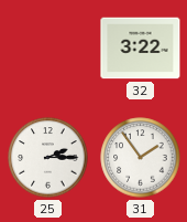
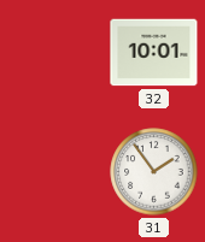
32: 3:22 -> 10:01 (154, 53)
25: 2:15 -> none (48, 158)
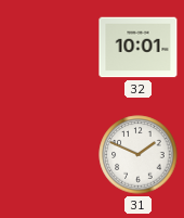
31: 1:54 -> 1:49 (139, 155)
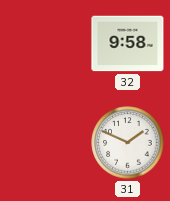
32: 10:01 -> 9:58 (128, 44)
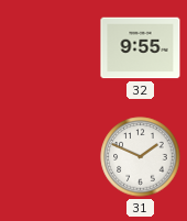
32: 9:58 -> 9:55 (141, 48)
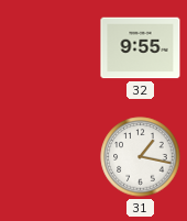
31: 1:49 -> 1:17 (141, 157)
